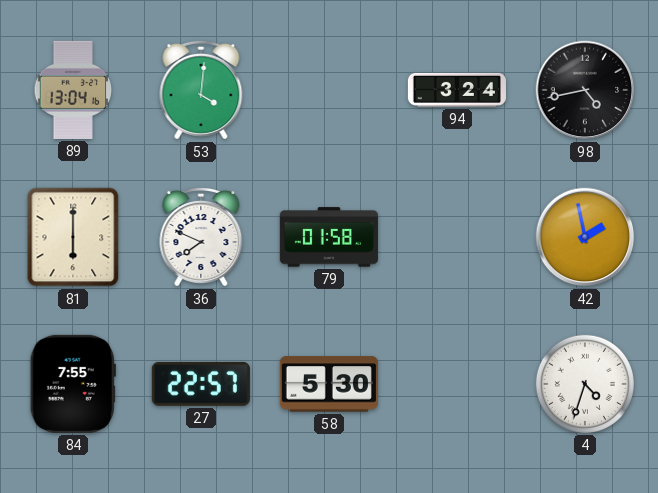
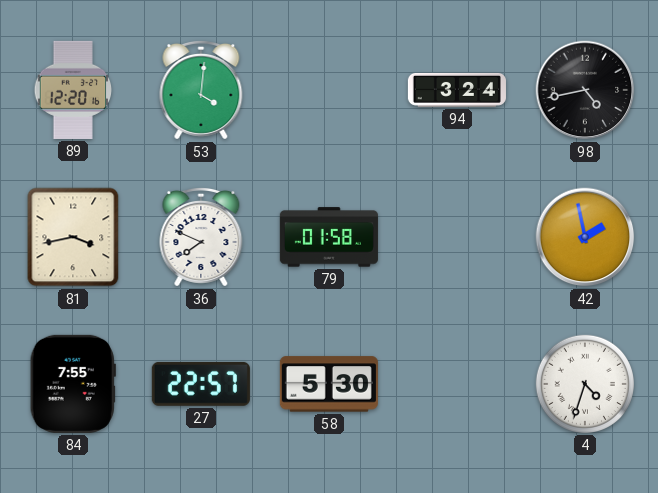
89: 13:04 -> 12:20 (73, 90)
81: 6:00 -> 3:43 (73, 237)
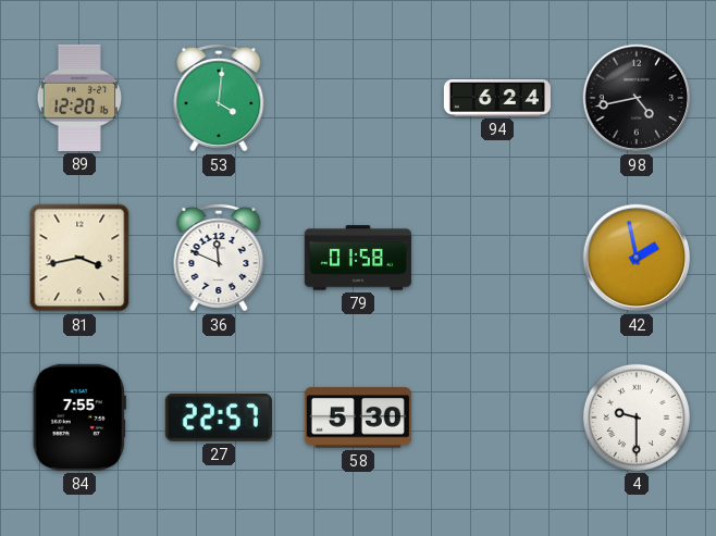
94: 3:24 -> 6:24 (497, 98)
36: 7:49 -> 11:49 (219, 258)
4: 4:33 -> 9:30 (637, 417)
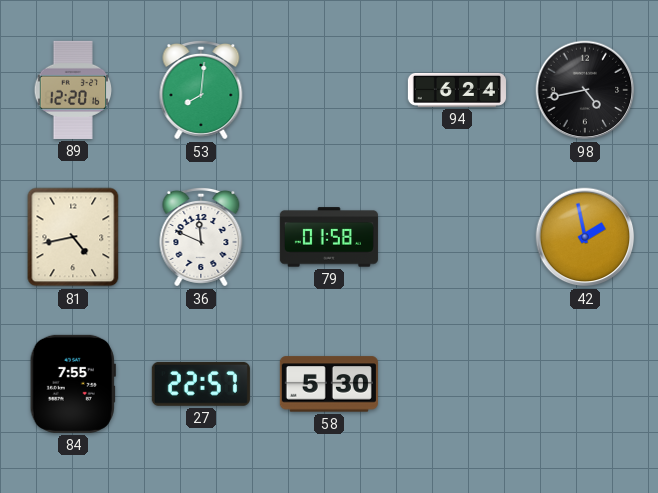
53: 4:01 -> 8:01 (201, 90)
81: 3:43 -> 4:43 (73, 237)
4: 9:30 -> none (637, 417)
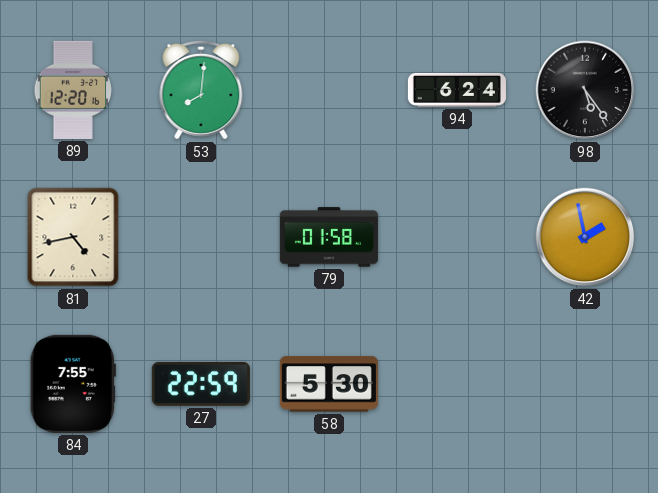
98: 4:43 -> 5:24 (585, 90)
36: 11:49 -> none (201, 237)
27: 22:57 -> 22:59 (201, 384)
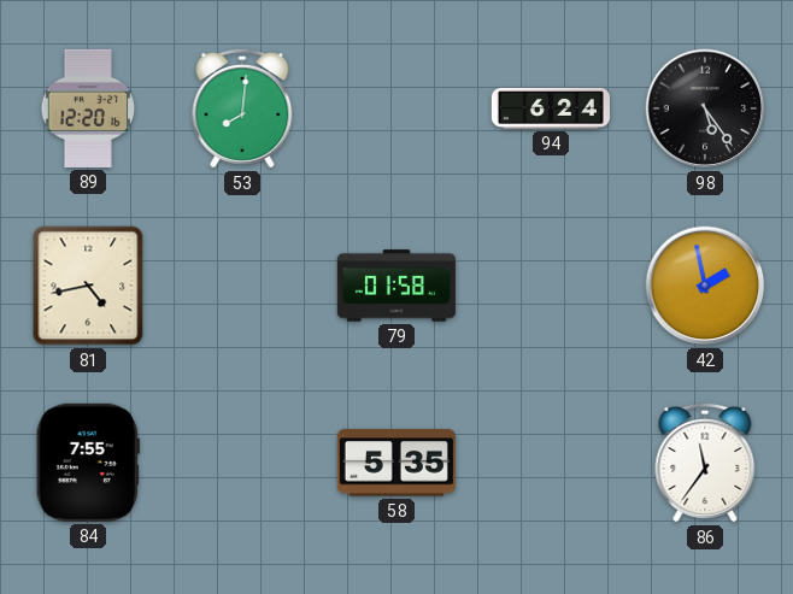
27: 22:59 -> none (201, 384)
58: 5:30 -> 5:35 (397, 463)
86: none -> 11:36 (705, 463)
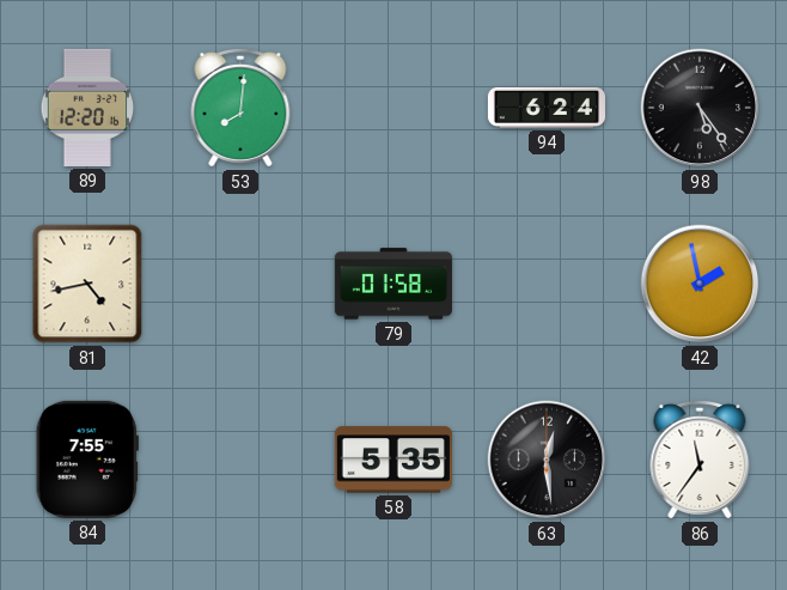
63: none -> 12:29 (547, 460)
